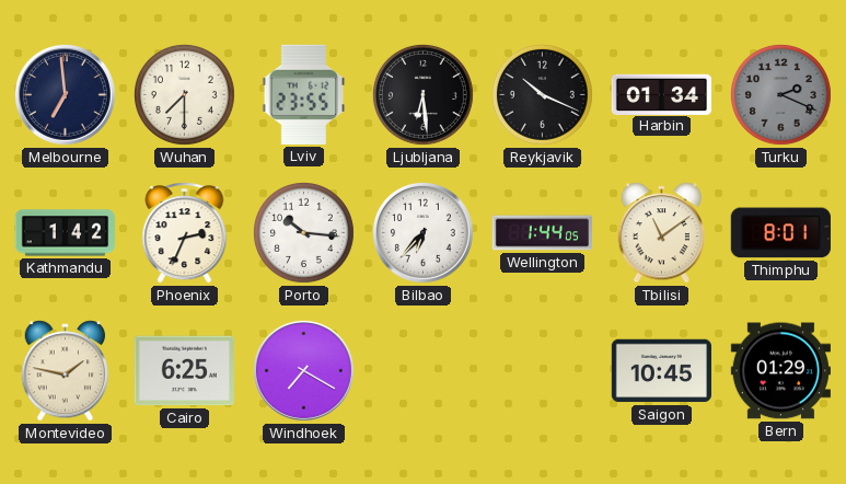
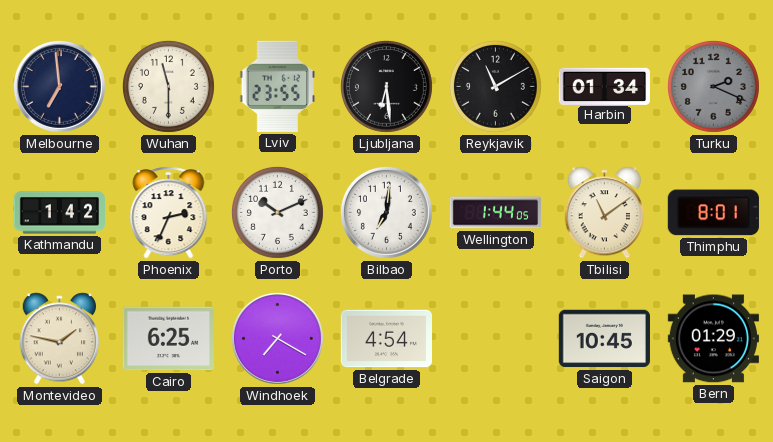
Wuhan: 7:30 -> 11:30 (168, 86)
Reykjavik: 10:19 -> 11:10 (495, 86)
Porto: 10:16 -> 10:11 (277, 212)
Bilbao: 6:37 -> 7:01 (386, 212)
Belgrade: none -> 4:54 (386, 339)
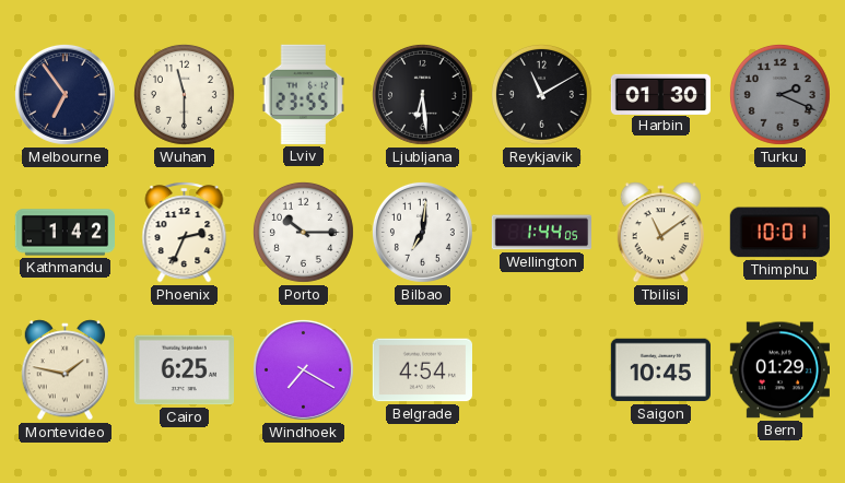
Melbourne: 6:59 -> 6:54 (64, 94)
Harbin: 01:34 -> 01:30 (660, 94)
Porto: 10:11 -> 10:15 (303, 232)
Thimphu: 8:01 -> 10:01 (779, 233)
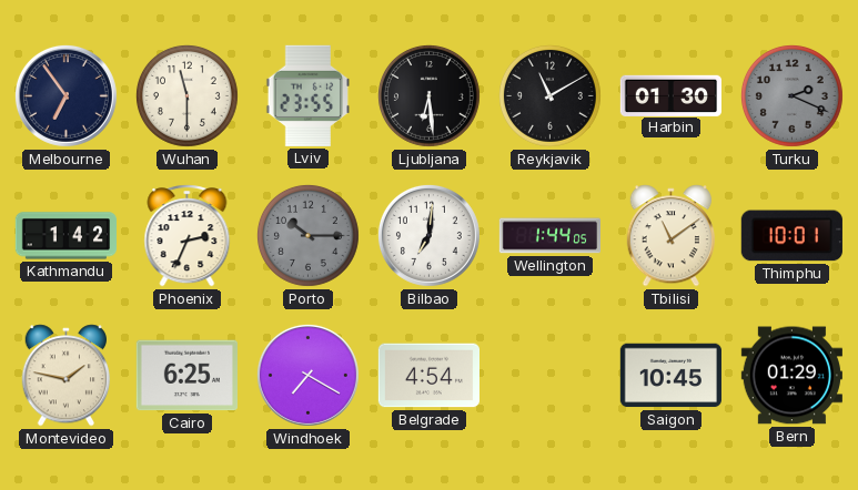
Porto dial: white -> grey (307, 235)
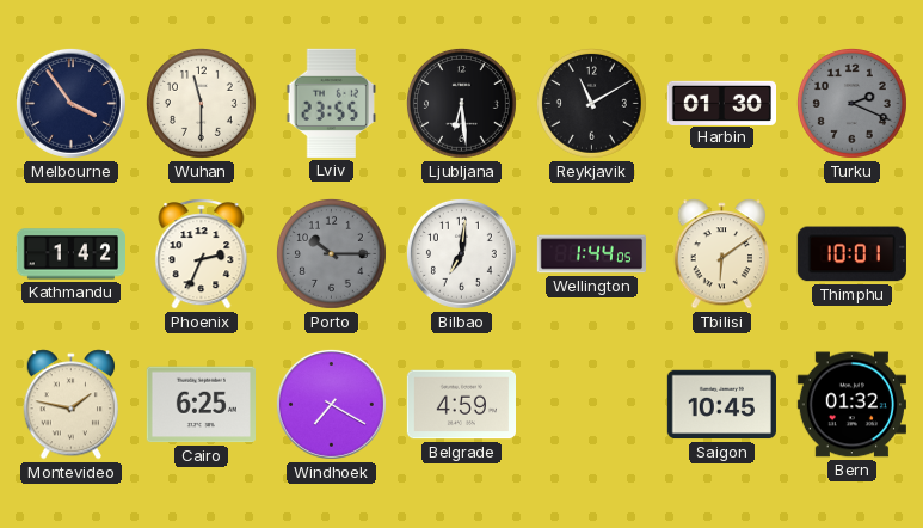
Melbourne: 6:54 -> 3:54 (70, 103)
Tbilisi: 11:09 -> 6:09 (722, 254)
Belgrade: 4:54 -> 4:59 (461, 405)
Bern: 01:29 -> 01:32 (851, 405)
